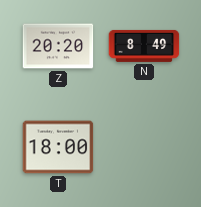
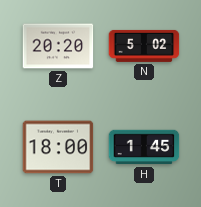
N: 8:49 -> 5:02 (144, 46)
H: none -> 1:45 (144, 147)
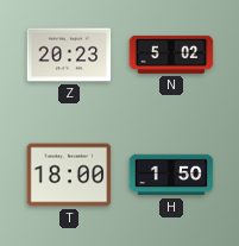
Z: 20:20 -> 20:23 (69, 55)
H: 1:45 -> 1:50 (171, 175)
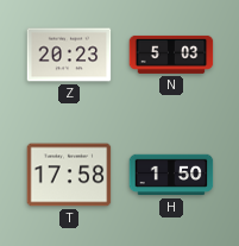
N: 5:02 -> 5:03 (171, 55)
T: 18:00 -> 17:58 (69, 175)
